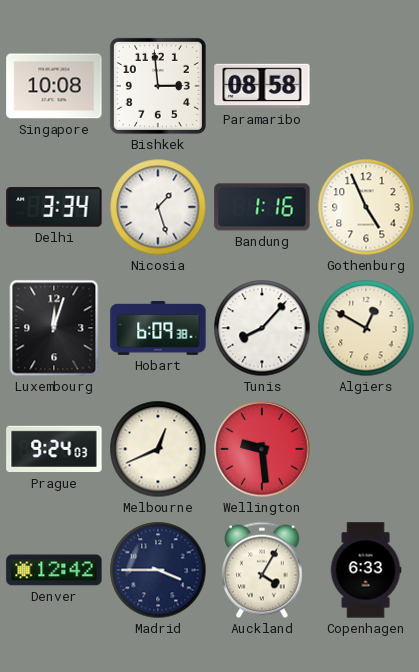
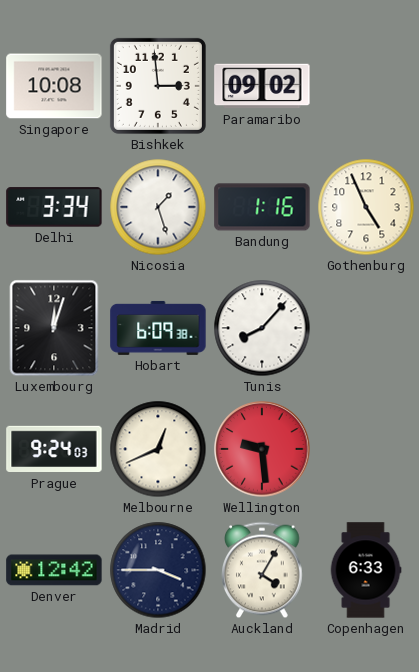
Paramaribo: 08:58 -> 09:02 (262, 86)
Algiers: 12:50 -> none (366, 328)
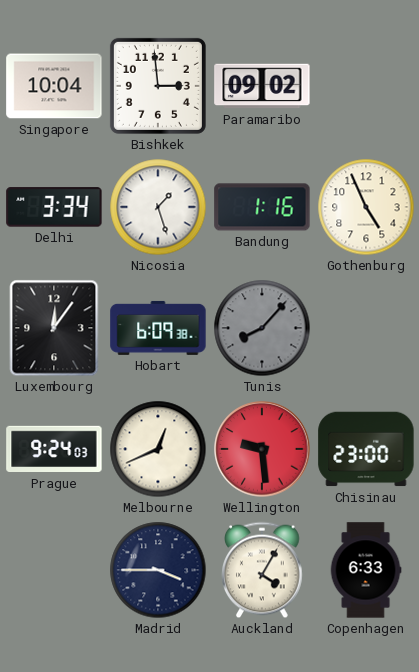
Singapore: 10:08 -> 10:04 (54, 86)
Luxembourg: 12:03 -> 12:06 (54, 328)
Tunis dial: white -> grey (262, 328)
Chisinau: none -> 23:00 (366, 449)
Denver: 12:42 -> none (54, 570)
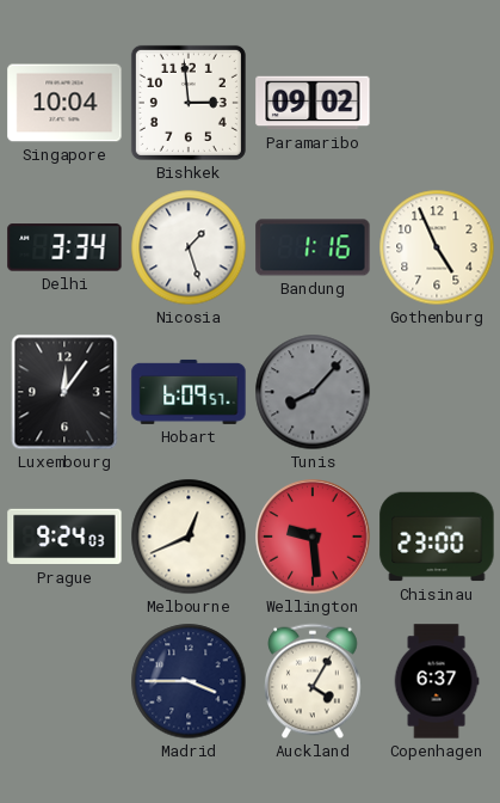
Hobart: 6:09:38 -> 6:09:57 (189, 392)
Copenhagen: 6:33 -> 6:37 (437, 681)
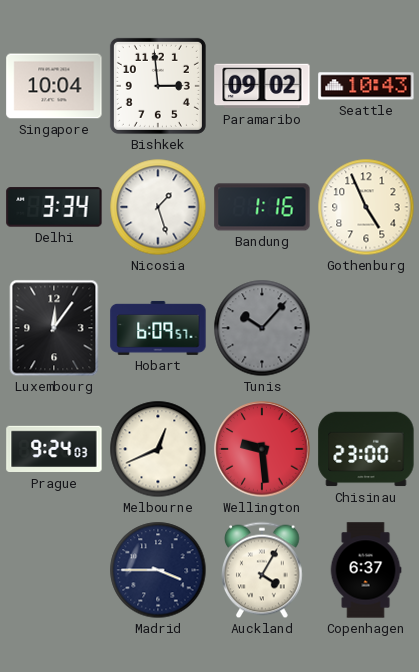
Seattle: none -> 10:43 (366, 86)
Tunis: 8:07 -> 10:07 (262, 328)
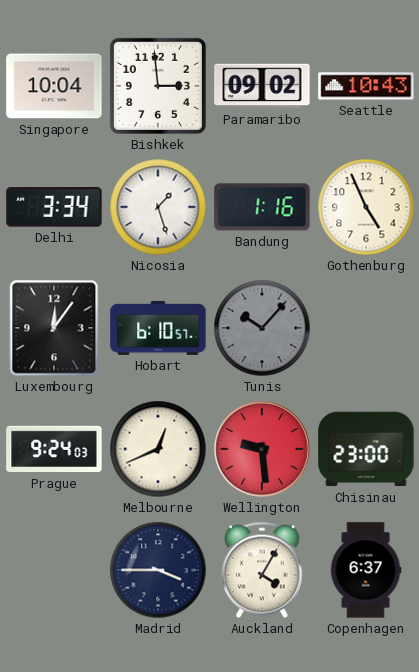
Hobart: 6:09 -> 6:10 (158, 328)
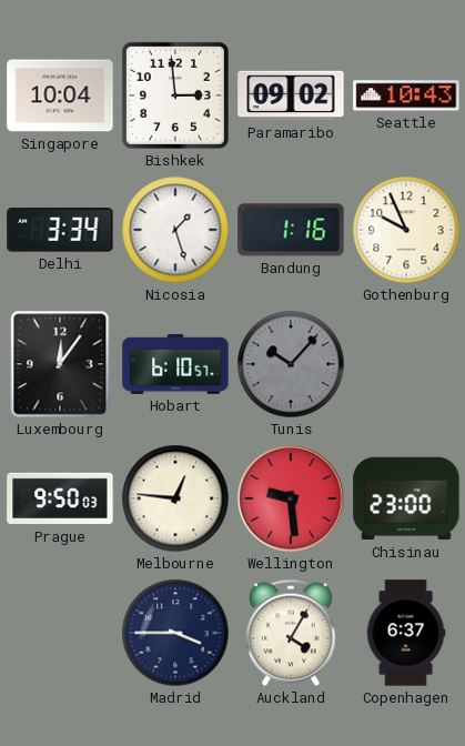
Gothenburg: 4:56 -> 9:56 (406, 230)
Prague: 9:24 -> 9:50 (60, 498)
Melbourne: 12:41 -> 12:46 (175, 498)
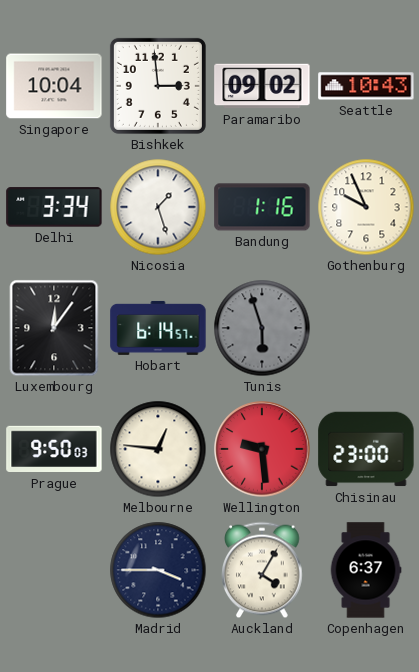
Hobart: 6:10 -> 6:14 (158, 328)
Tunis: 10:07 -> 5:57 (262, 328)
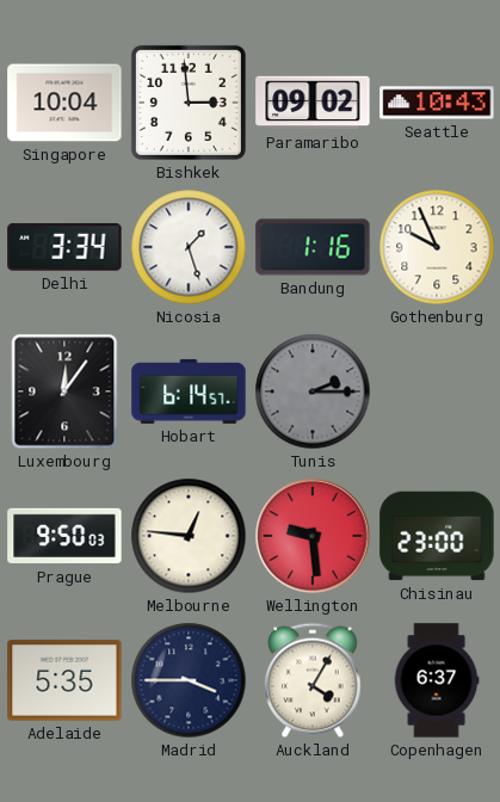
Tunis: 5:57 -> 2:15 (313, 391)
Adelaide: none -> 5:35 (64, 680)
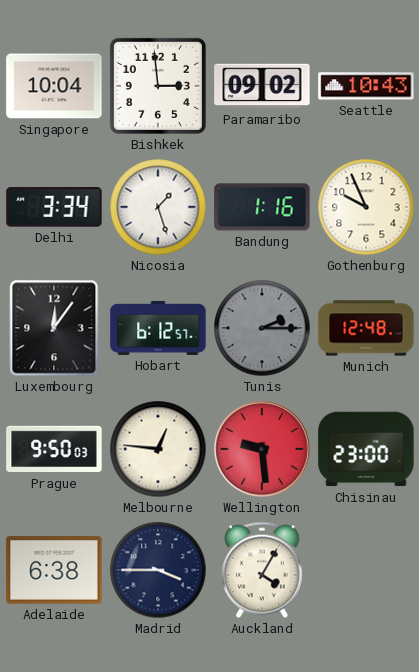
Hobart: 6:14 -> 6:12 (158, 328)
Munich: none -> 12:48 (366, 328)
Adelaide: 5:35 -> 6:38 (54, 570)
Copenhagen: 6:37 -> none (437, 680)
